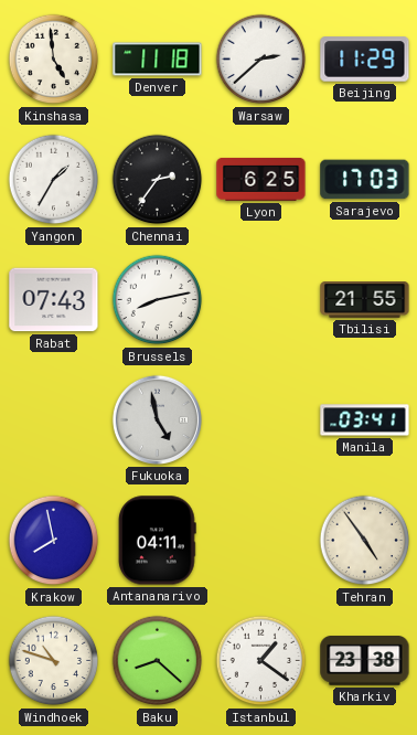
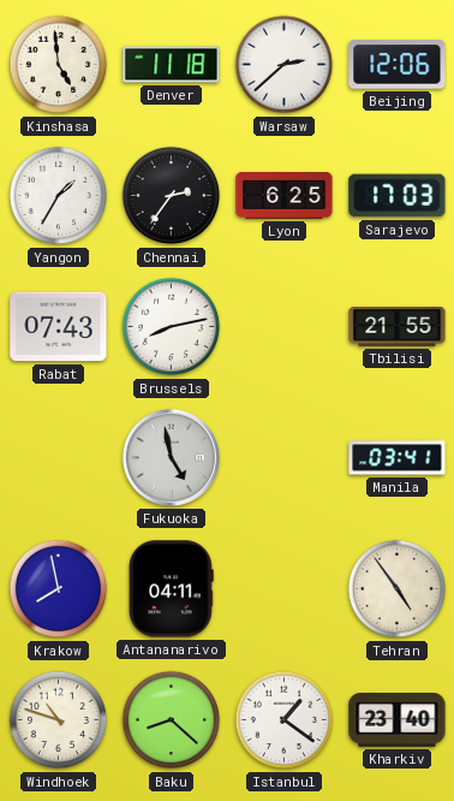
Beijing: 11:29 -> 12:06 (398, 65)
Kharkiv: 23:38 -> 23:40 (398, 720)
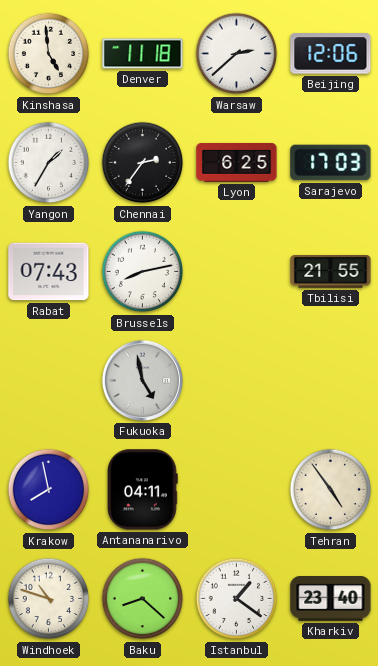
Manila: 03:41 -> none (398, 458)
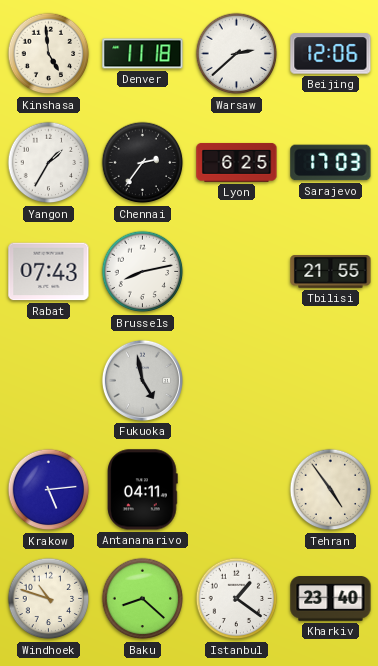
Krakow: 7:58 -> 5:14 (49, 490)
